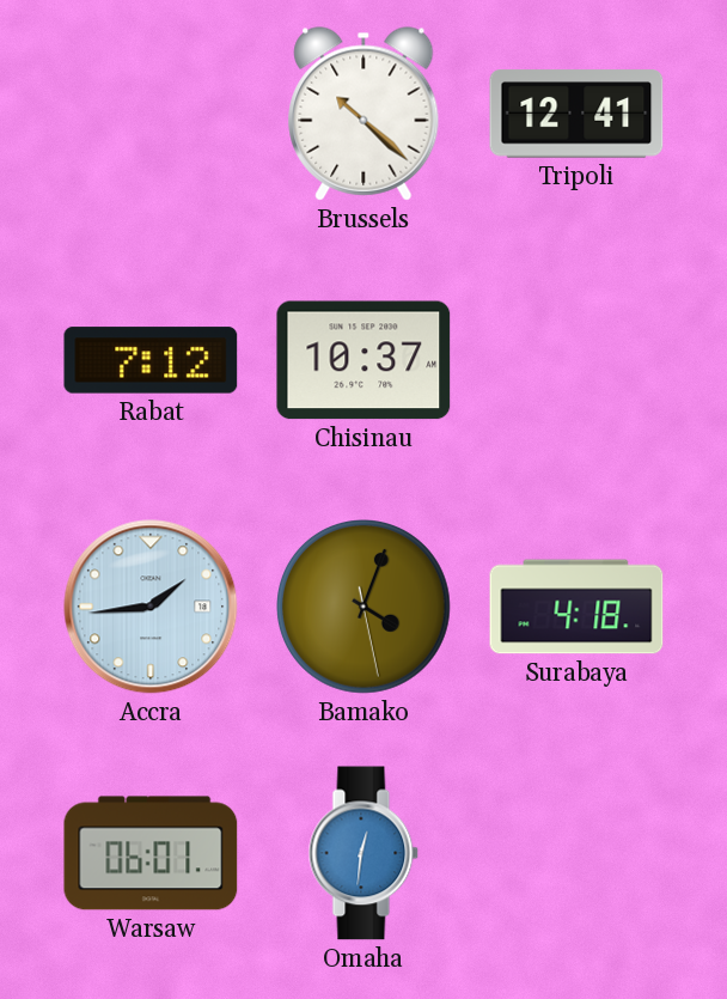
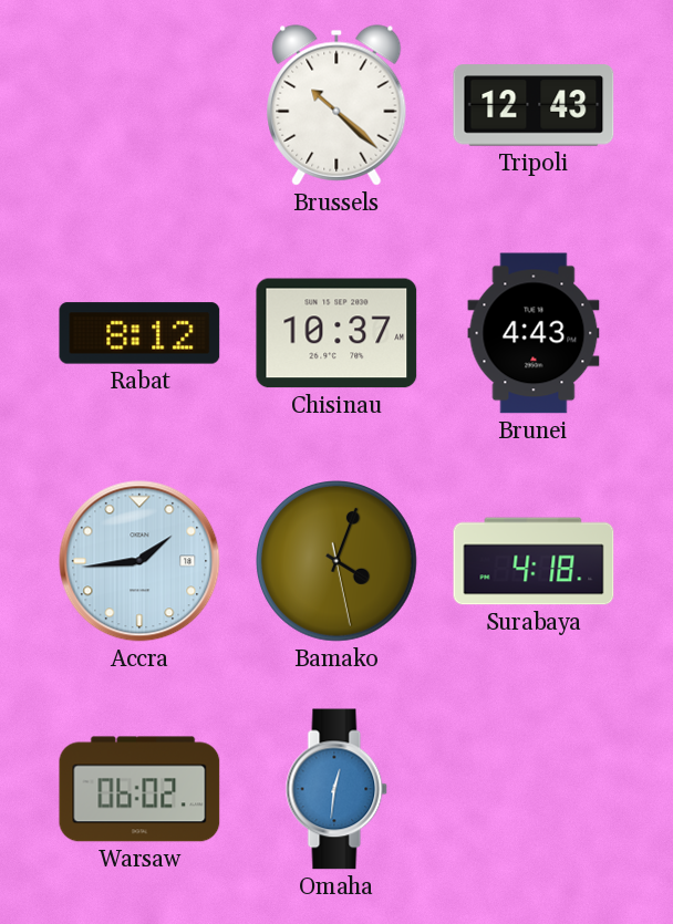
Tripoli: 12:41 -> 12:43 (534, 105)
Rabat: 7:12 -> 8:12 (139, 333)
Brunei: none -> 4:43 (534, 333)
Warsaw: 06:01 -> 06:02 (139, 789)
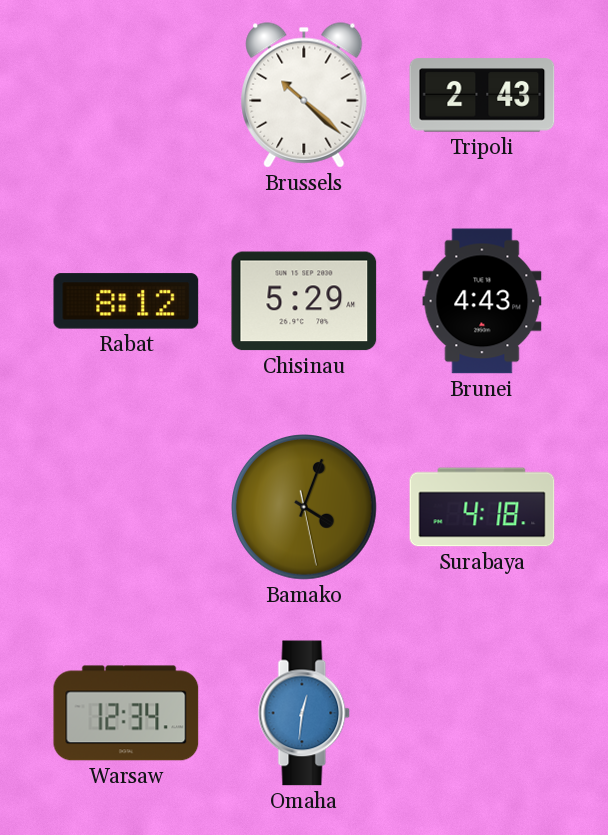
Tripoli: 12:43 -> 2:43 (482, 95)
Chisinau: 10:37 -> 5:29 (304, 301)
Accra: 1:44 -> none (139, 561)
Warsaw: 06:02 -> 12:34 (126, 713)
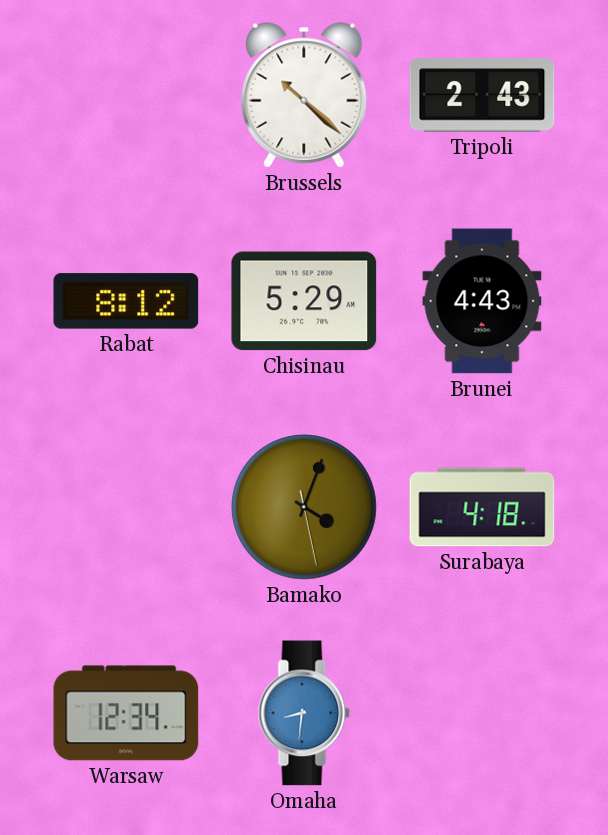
Omaha: 12:31 -> 8:31 (304, 713)
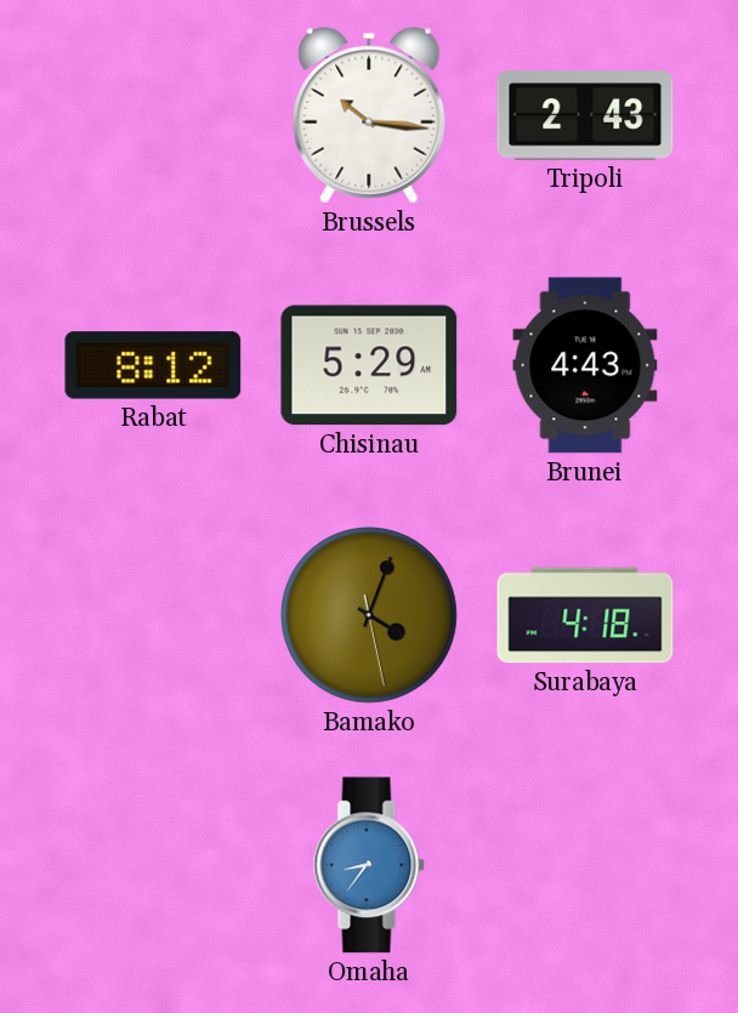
Brussels: 10:22 -> 10:16 (369, 115)
Warsaw: 12:34 -> none (126, 713)
Omaha: 8:31 -> 8:36 (369, 865)
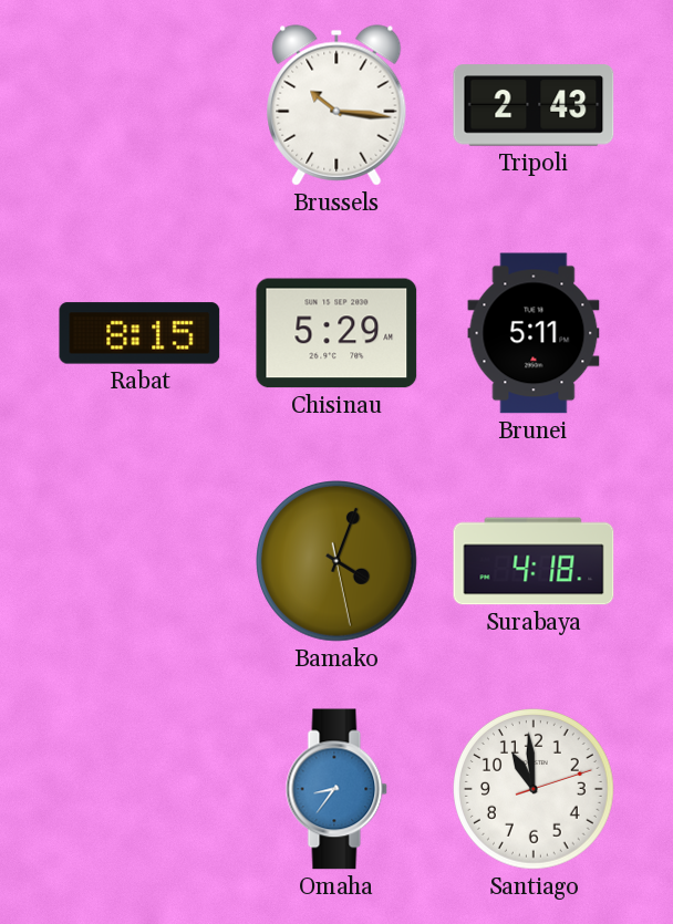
Rabat: 8:12 -> 8:15 (139, 333)
Brunei: 4:43 -> 5:11 (534, 333)
Santiago: none -> 10:59 (535, 790)
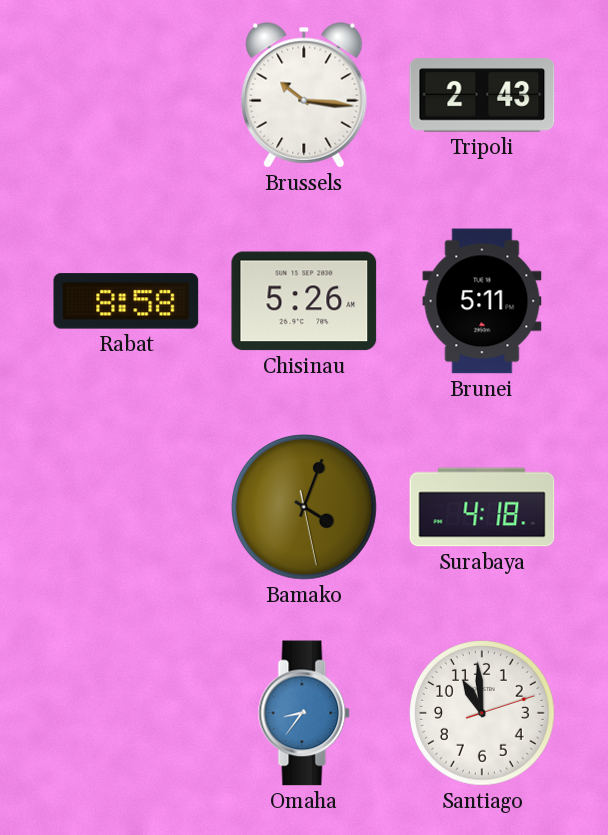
Rabat: 8:15 -> 8:58 (126, 301)
Chisinau: 5:29 -> 5:26 (304, 301)
